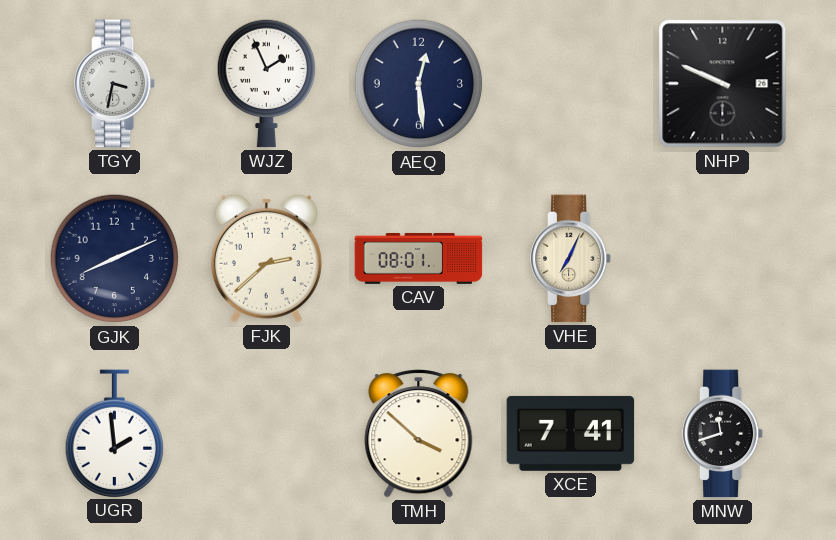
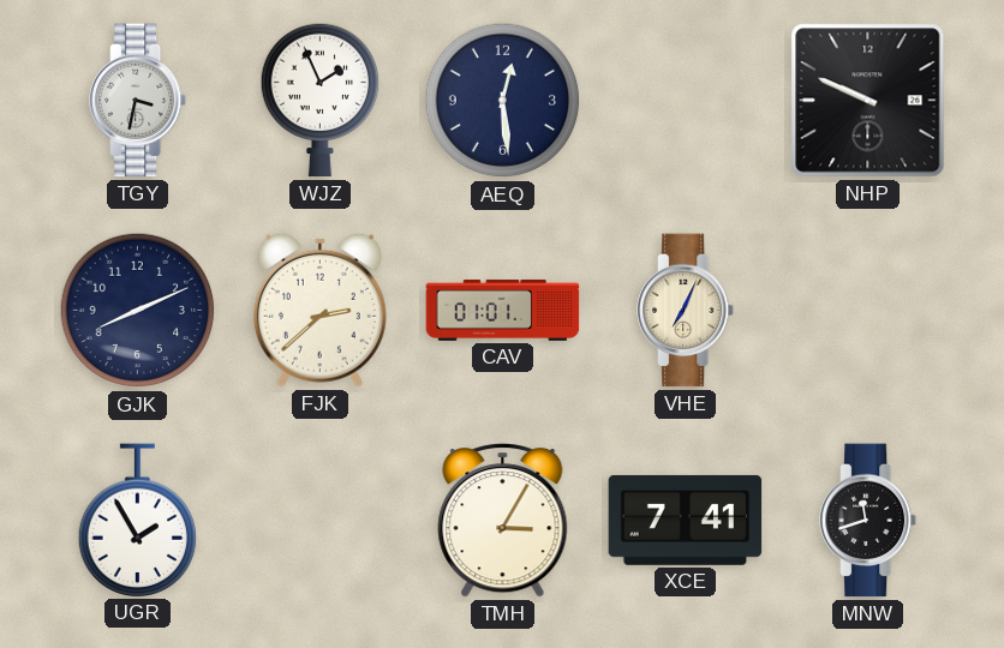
CAV: 08:01 -> 01:01 (503, 310)
UGR: 1:59 -> 1:55 (137, 520)
TMH: 3:52 -> 3:05 (503, 521)
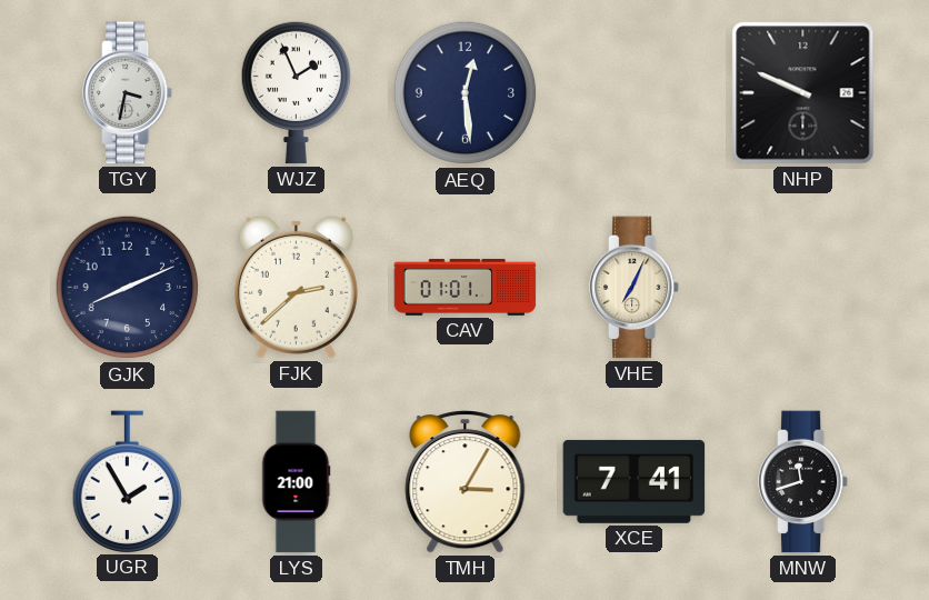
LYS: none -> 21:00 (296, 482)
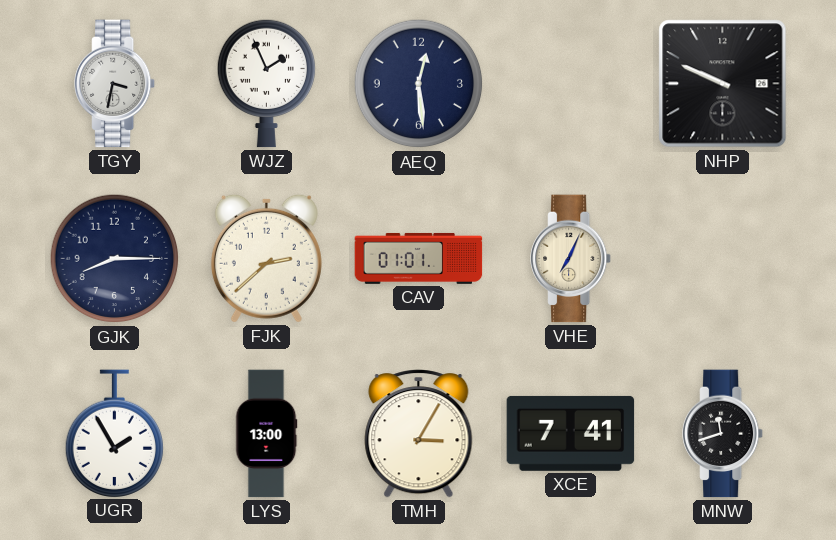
GJK: 8:11 -> 8:15 (115, 259)
LYS: 21:00 -> 13:00 (266, 434)
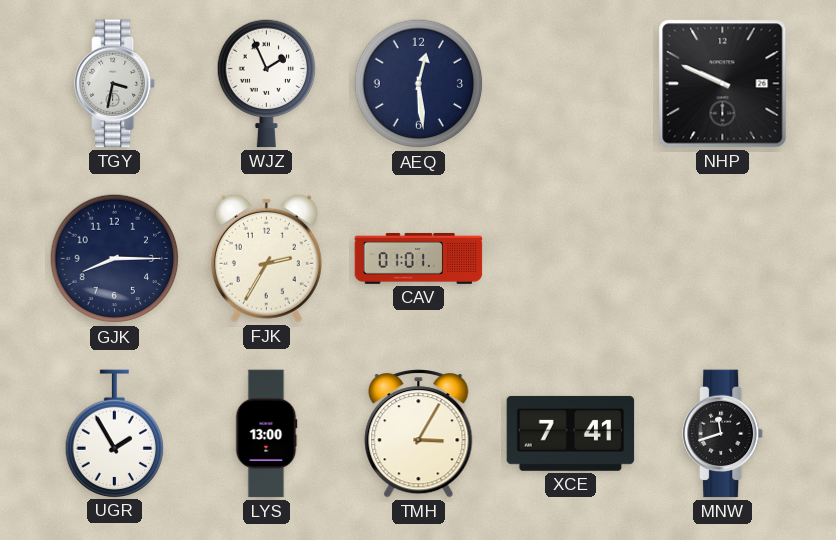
FJK: 2:38 -> 2:35 (266, 258)
VHE: 7:04 -> none (572, 259)
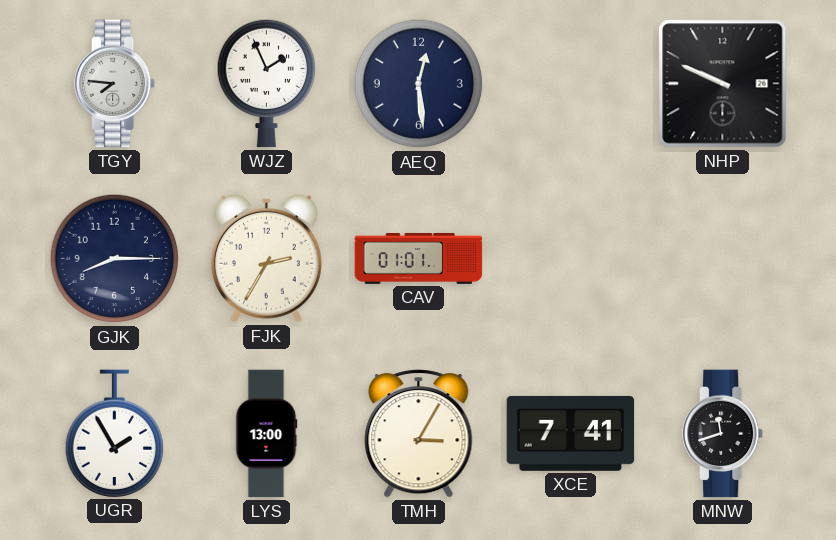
TGY: 3:32 -> 7:46 (116, 84)
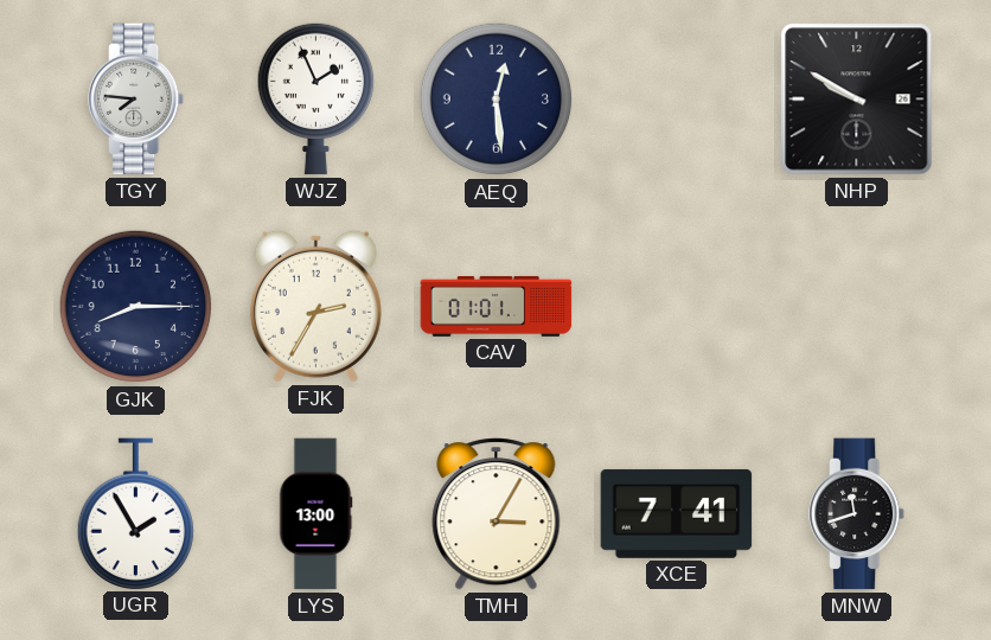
NHP: 9:49 -> 9:50 (857, 100)
